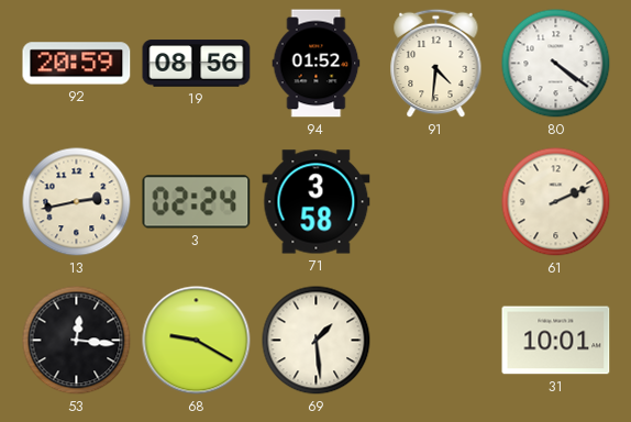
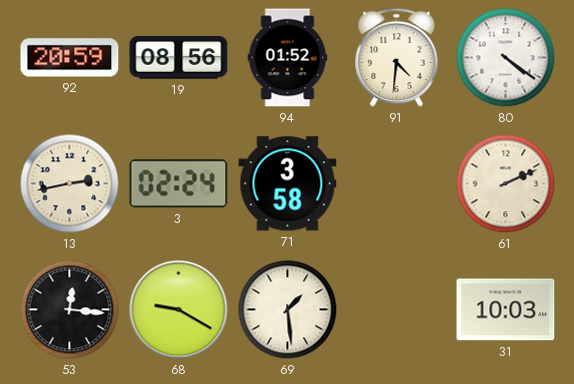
31: 10:01 -> 10:03 (506, 310)
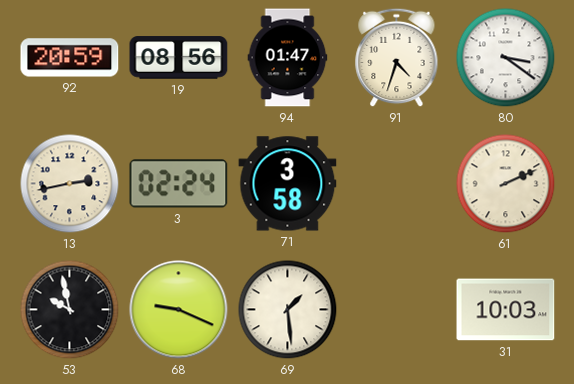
94: 01:52 -> 01:47 (288, 58)
91: 4:31 -> 4:33 (397, 58)
80: 4:21 -> 3:21 (506, 58)
53: 12:16 -> 9:58 (70, 310)
68: 9:20 -> 9:19 (179, 310)
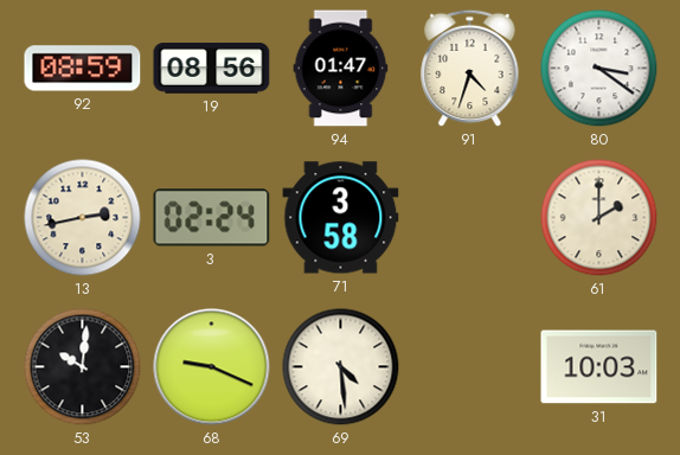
92: 20:59 -> 08:59 (83, 69)
61: 2:11 -> 2:00 (599, 218)
53: 9:58 -> 10:01 (83, 367)
69: 1:29 -> 4:29 (341, 367)
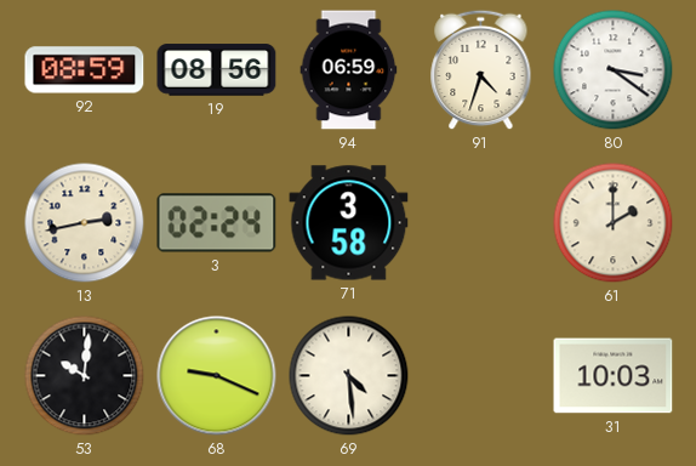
94: 01:47 -> 06:59 (349, 70)
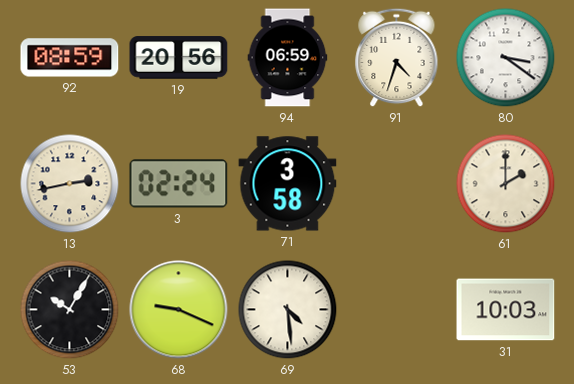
19: 08:56 -> 20:56 (179, 58)
53: 10:01 -> 10:05 (70, 310)
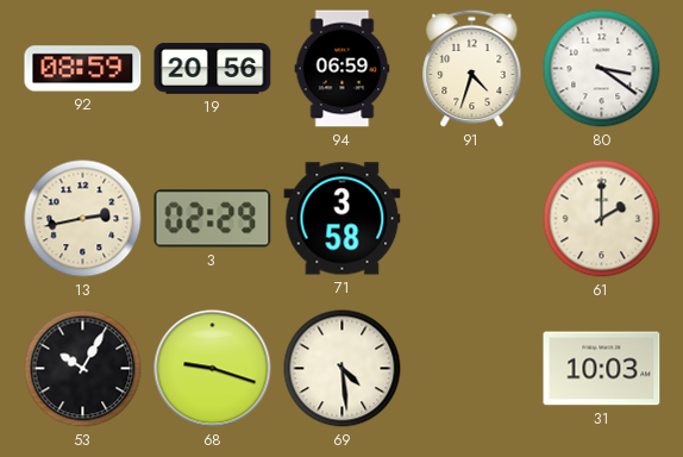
3: 02:24 -> 02:29 (213, 219)
68: 9:19 -> 9:18 (213, 369)
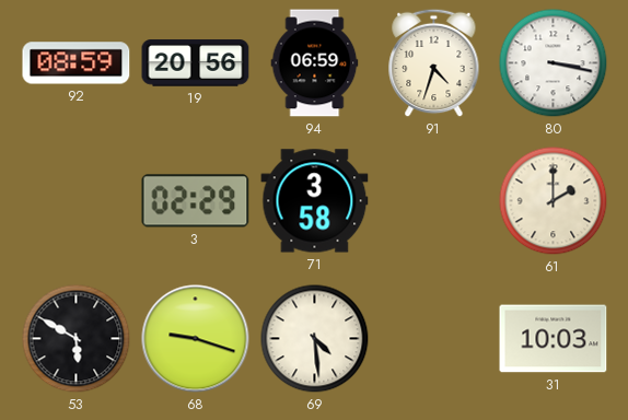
80: 3:21 -> 3:17 (554, 63)
13: 2:43 -> none (83, 219)
53: 10:05 -> 5:50 (77, 339)
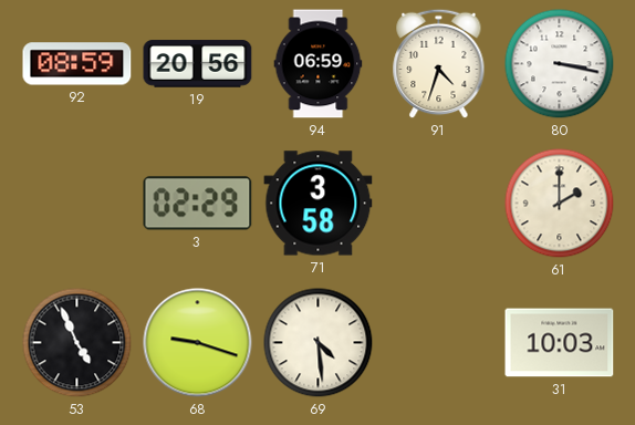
53: 5:50 -> 4:56 (77, 343)
